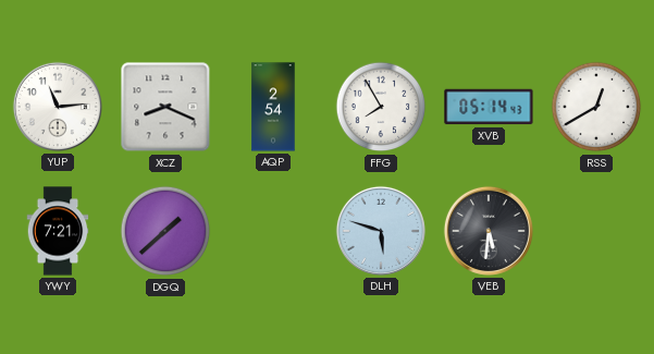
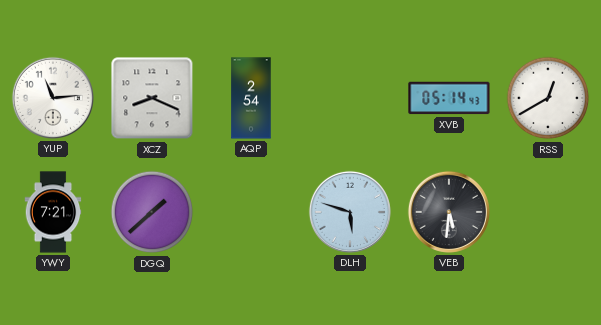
FFG: 7:55 -> none (381, 107)
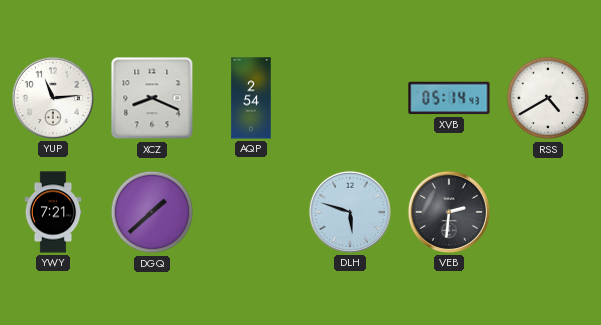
RSS: 12:40 -> 4:40 (548, 98)
VEB: 5:31 -> 2:31 (449, 212)
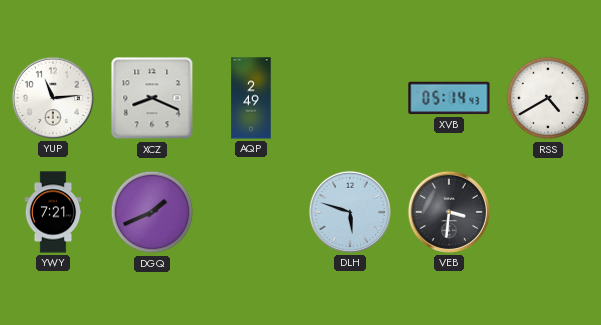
AQP: 2:54 -> 2:49 (251, 98)
DGQ: 1:38 -> 1:41 (152, 212)
VEB: 2:31 -> 3:31 (449, 212)
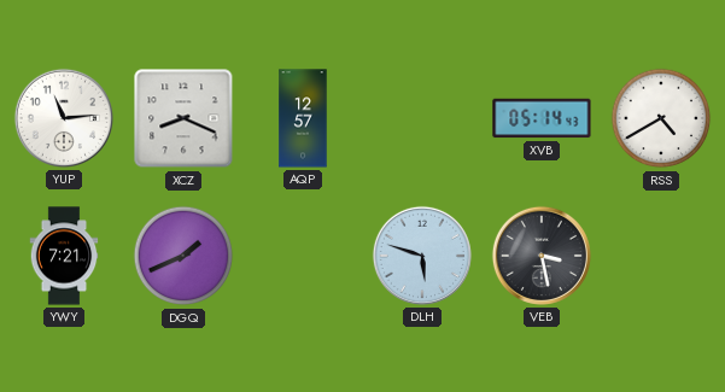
AQP: 2:49 -> 12:57 (303, 118)
VEB: 3:31 -> 3:28 (542, 256)
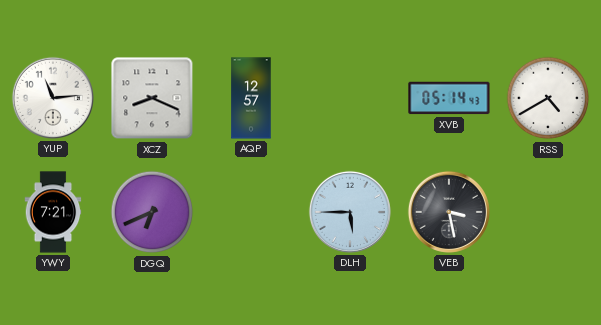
DGQ: 1:41 -> 6:41 (152, 212)
DLH: 5:48 -> 5:45 (350, 212)
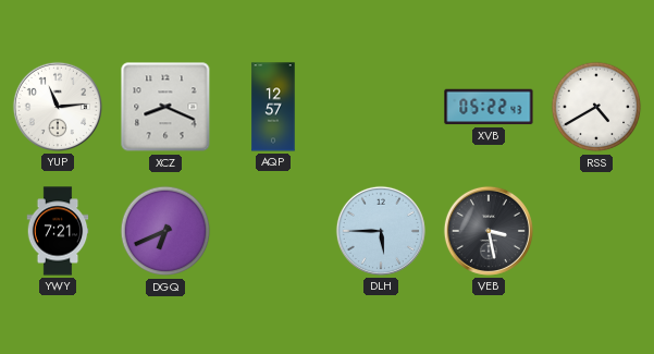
XVB: 05:14 -> 05:22 (489, 107)
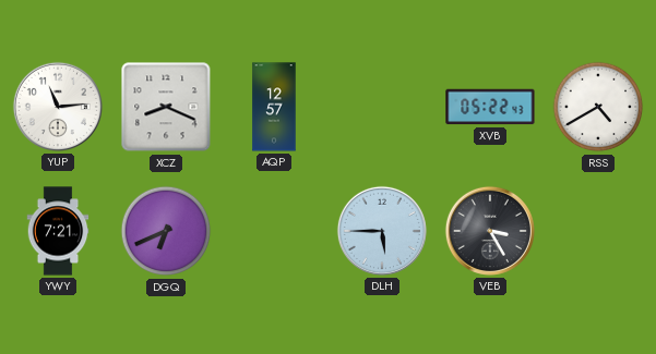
VEB: 3:28 -> 3:25 (490, 231)
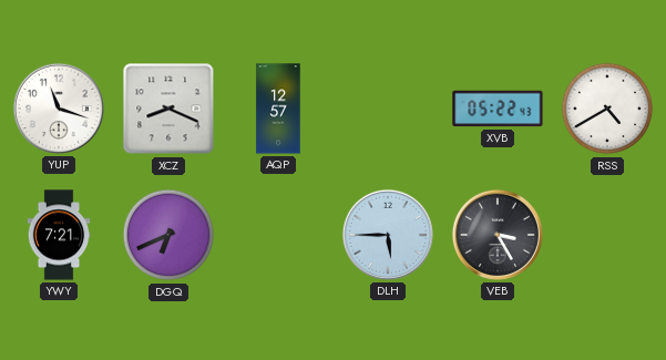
YUP: 11:14 -> 11:18 (59, 109)
